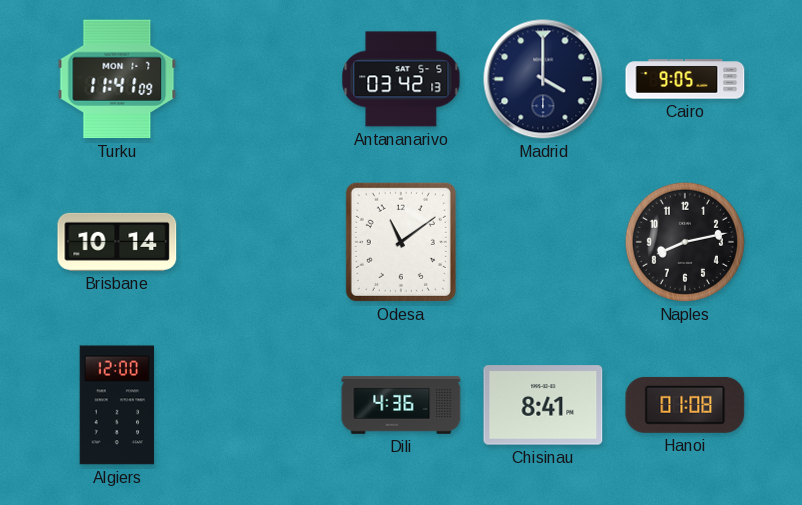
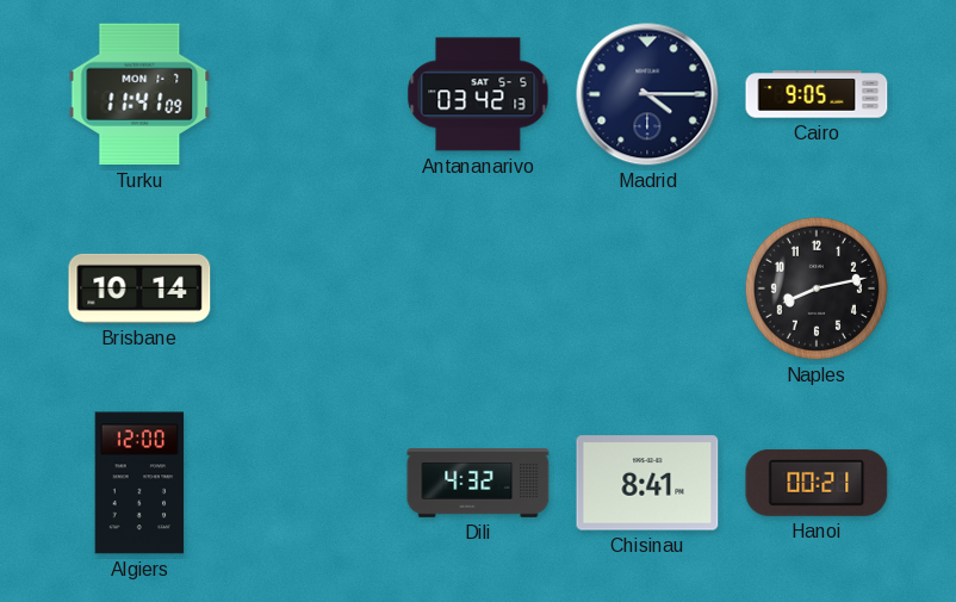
Madrid: 4:00 -> 4:15 (647, 94)
Odesa: 11:09 -> none (401, 242)
Dili: 4:36 -> 4:32 (478, 484)
Hanoi: 01:08 -> 00:21 (817, 483)
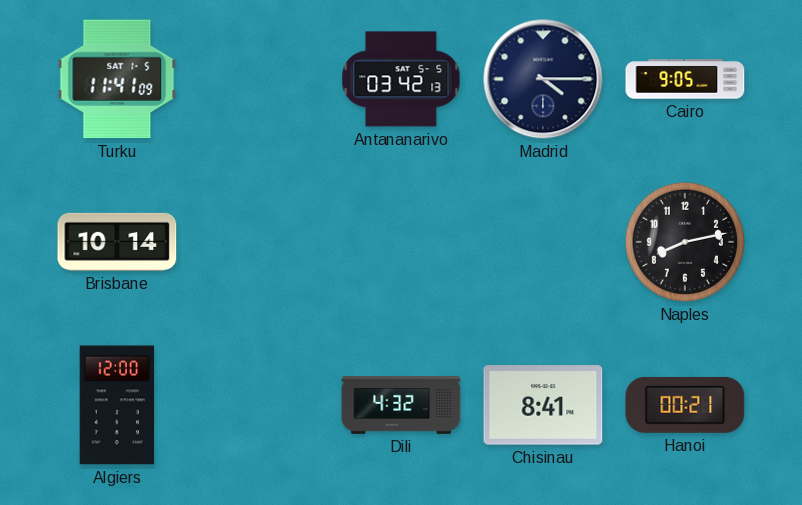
Turku date: MON 1-7 -> SAT 1-5 (117, 79)
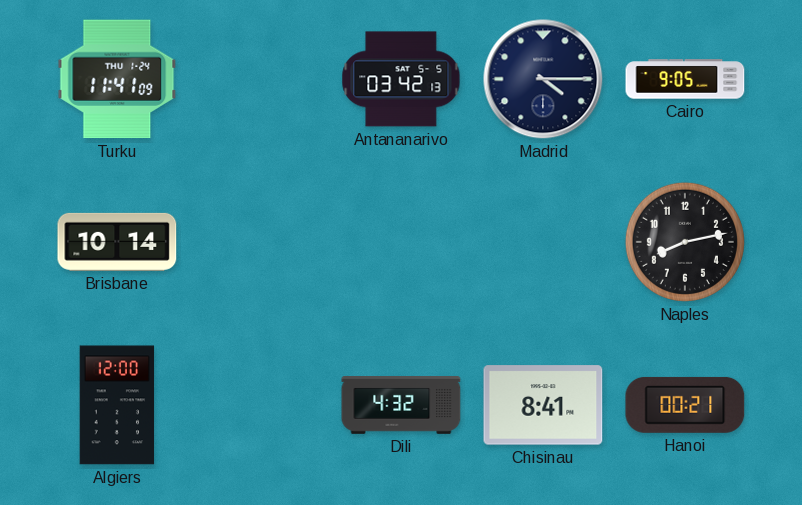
Turku date: SAT 1-5 -> THU 1-24 (117, 79)
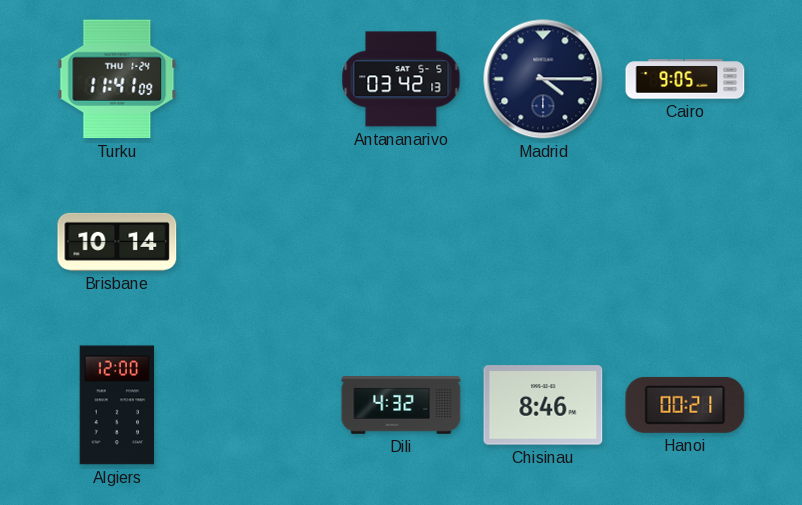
Naples: 8:13 -> none (685, 242)
Chisinau: 8:41 -> 8:46 (543, 405)
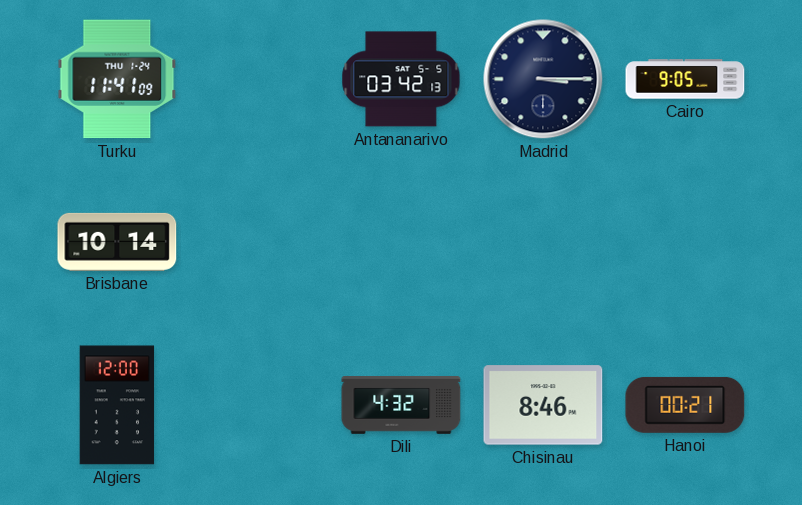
Madrid: 4:15 -> 3:15 (543, 79)
